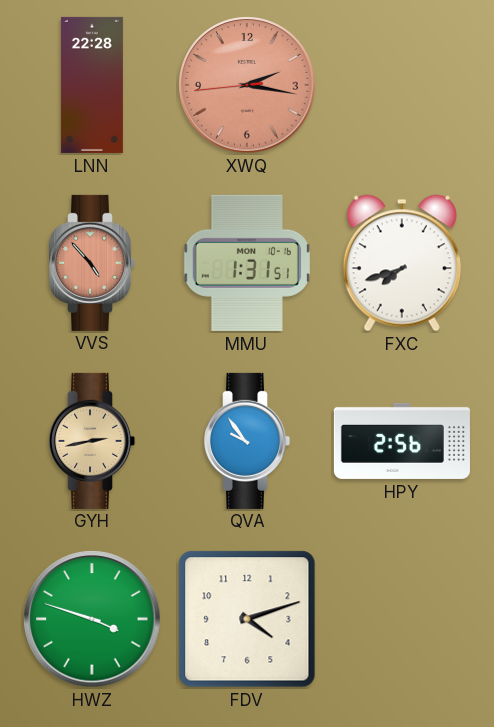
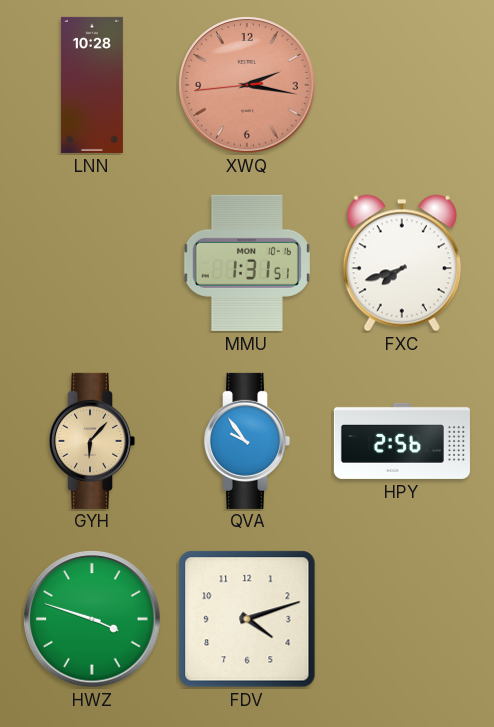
LNN: 22:28 -> 10:28 (92, 85)
VVS: 4:53 -> none (93, 263)
GYH: 2:43 -> 6:07 (93, 441)
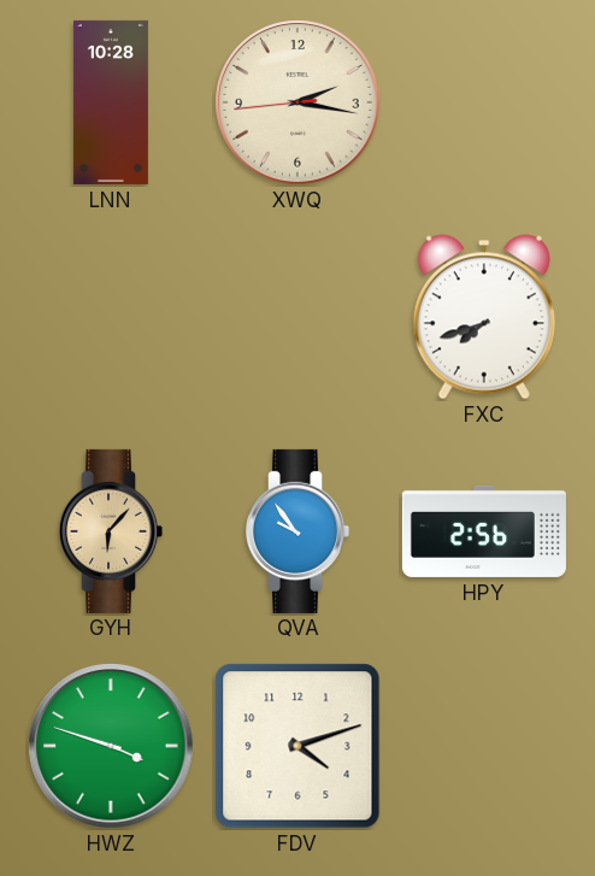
XWQ dial: salmon -> cream (297, 102)
MMU: 1:31 -> none (247, 263)
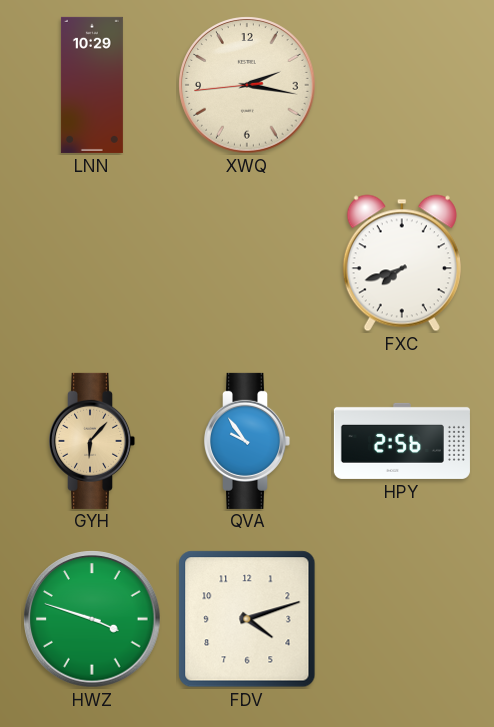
LNN: 10:28 -> 10:29 (92, 85)
